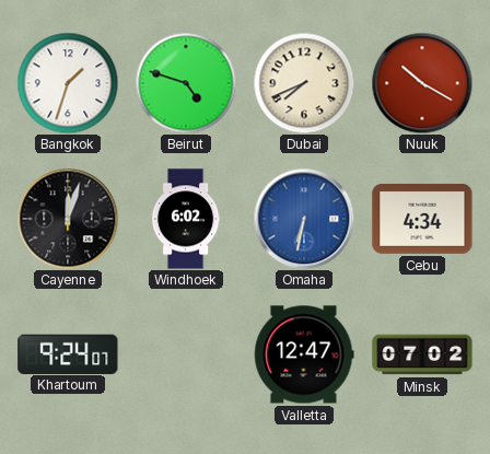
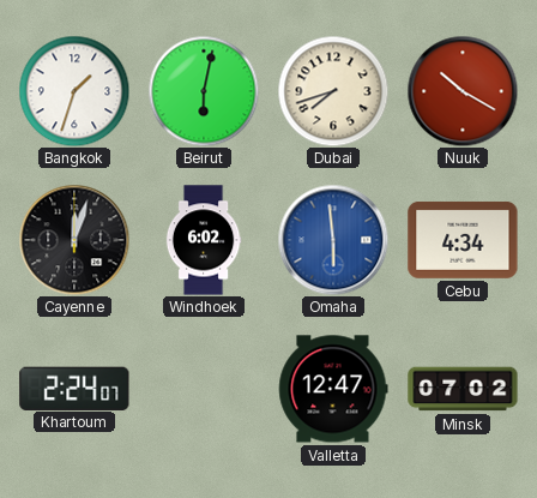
Beirut: 4:48 -> 6:02 (204, 91)
Dubai: 7:41 -> 7:42 (333, 91)
Omaha: 6:32 -> 5:59 (333, 240)
Khartoum: 9:24 -> 2:24 (74, 388)
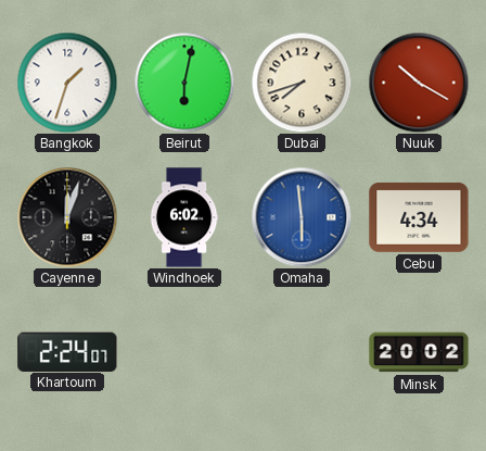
Valletta: 12:47 -> none (333, 389)
Minsk: 07:02 -> 20:02 (419, 352)
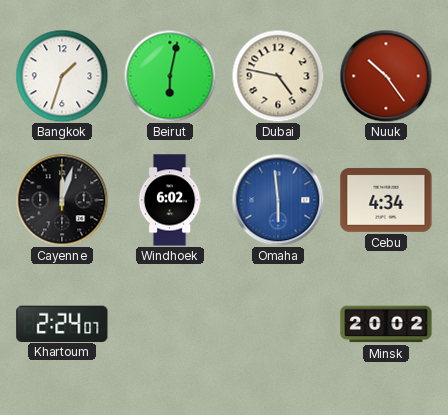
Dubai: 7:42 -> 4:47 (278, 76)
Nuuk: 10:20 -> 10:24 (386, 76)
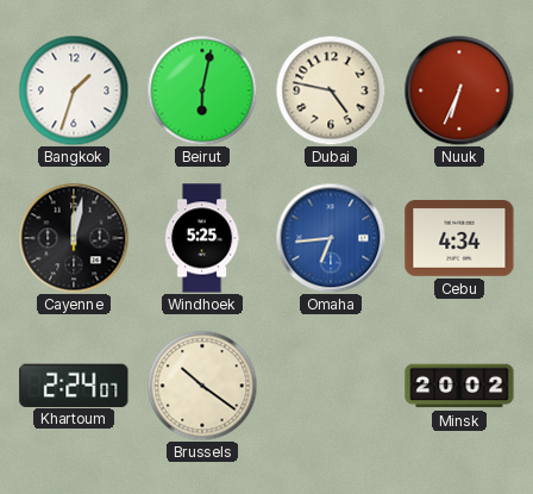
Nuuk: 10:24 -> 6:34 (459, 90)
Cayenne: 12:03 -> 12:02 (74, 238)
Windhoek: 6:02 -> 5:25 (202, 238)
Omaha: 5:59 -> 6:44 (331, 238)
Brussels: none -> 10:21 (202, 386)
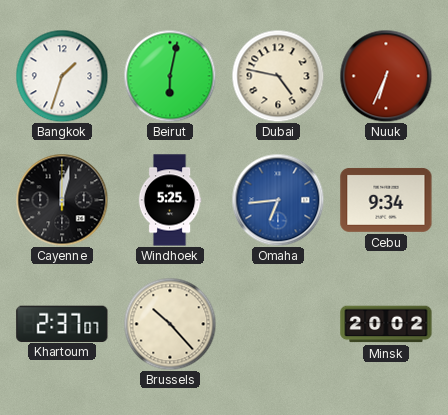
Cebu: 4:34 -> 9:34 (386, 200)
Khartoum: 2:24 -> 2:37 (62, 323)
Brussels: 10:21 -> 10:23 (170, 324)
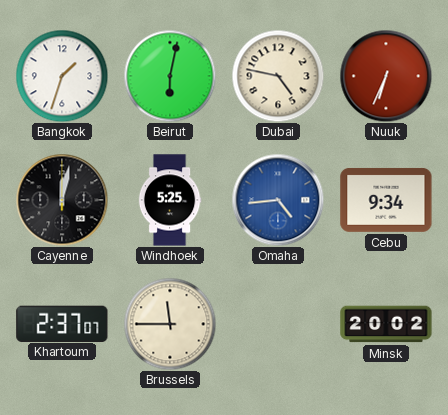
Omaha: 6:44 -> 4:44 (278, 200)
Brussels: 10:23 -> 11:45 (170, 324)
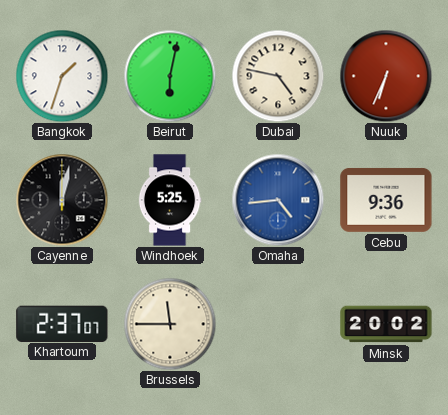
Cebu: 9:34 -> 9:36 (386, 200)
